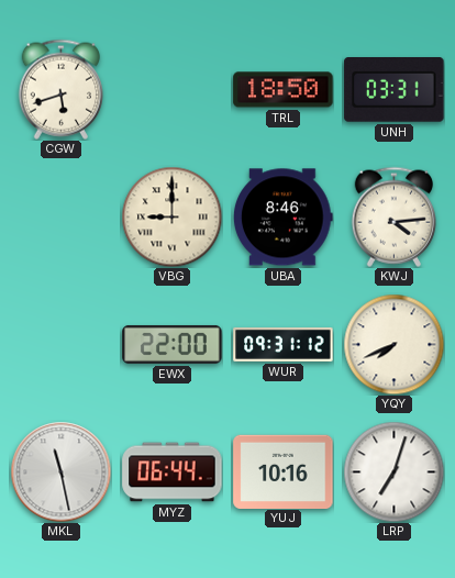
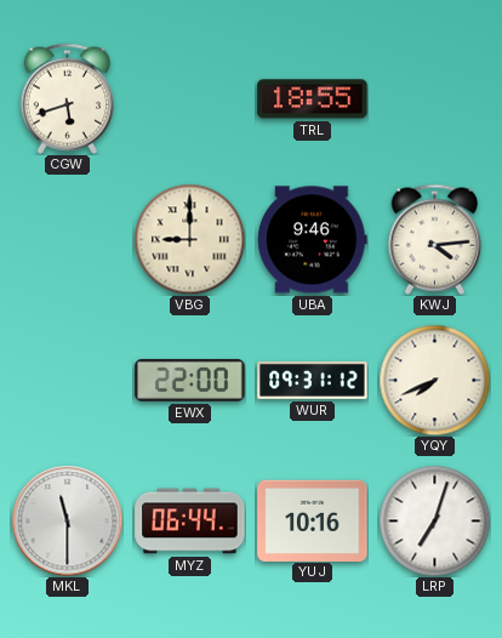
TRL: 18:50 -> 18:55 (313, 99)
UNH: 03:31 -> none (395, 90)
UBA: 8:46 -> 9:46 (313, 240)
MKL: 11:28 -> 11:30 (67, 520)
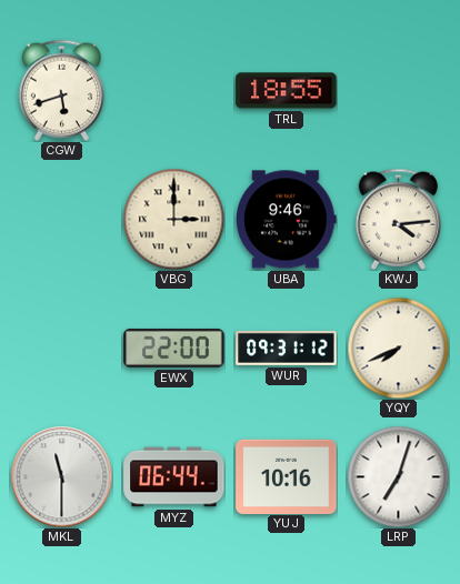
VBG: 9:00 -> 3:00 (173, 219)
